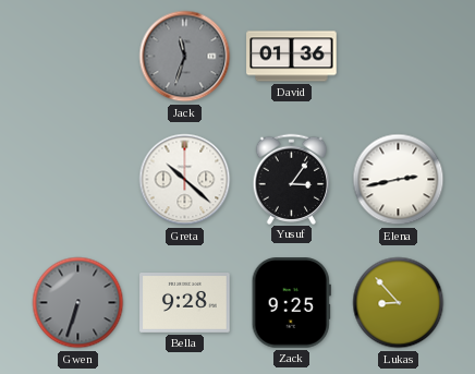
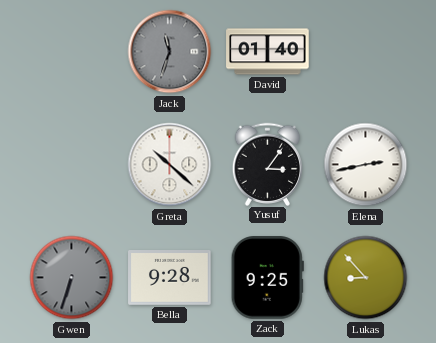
David: 01:36 -> 01:40 (268, 52)
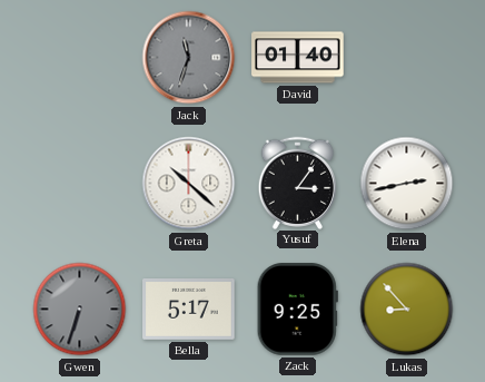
Bella: 9:28 -> 5:17 (189, 310)
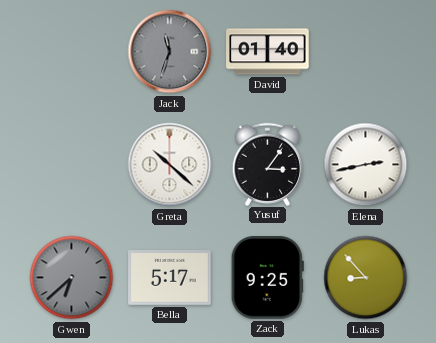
Gwen: 6:33 -> 6:38 (72, 278)
